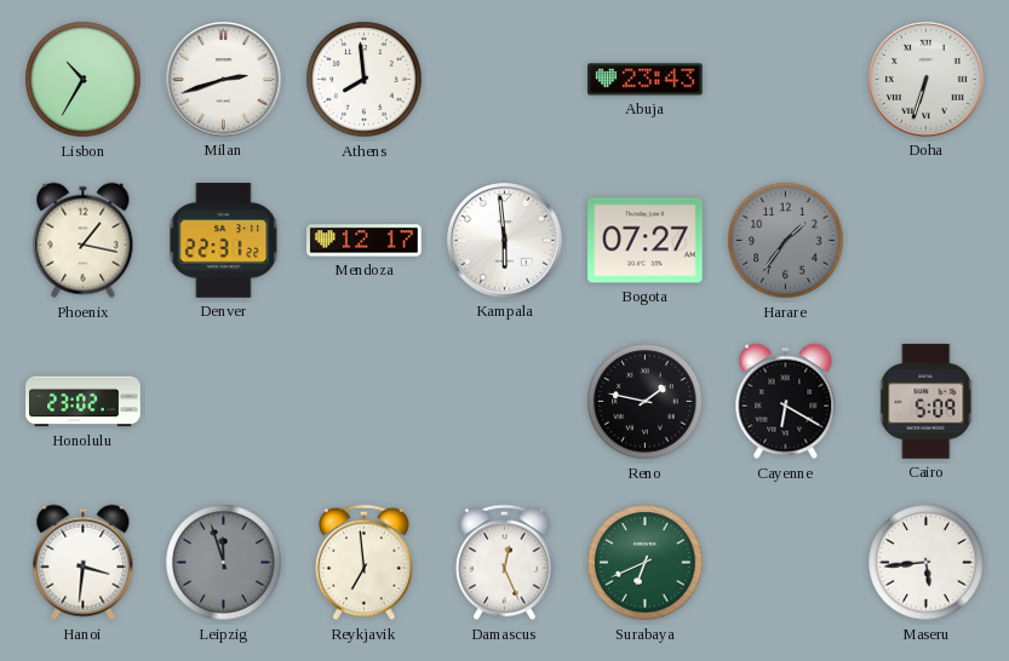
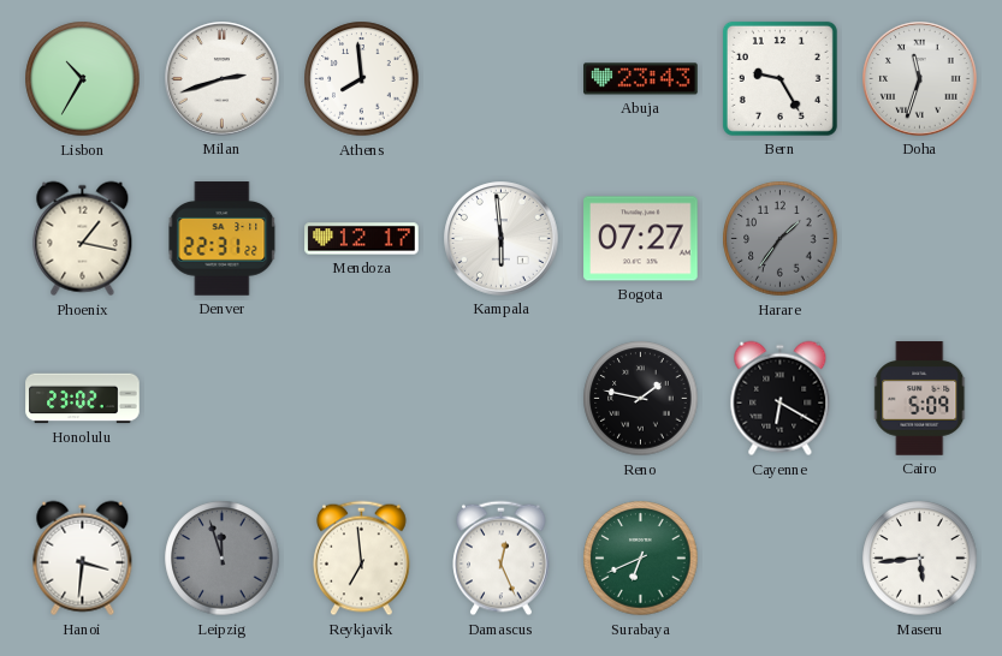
Bern: none -> 9:25 (779, 78)
Doha: 6:33 -> 11:33 (920, 79)
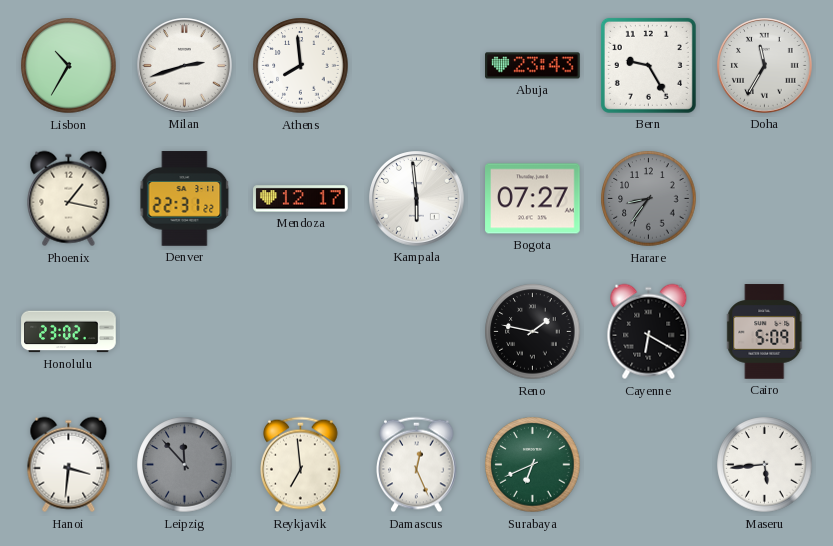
Doha: 11:33 -> 11:35 (765, 66)
Harare: 1:36 -> 8:36 (649, 199)
Leipzig: 11:57 -> 11:53 (185, 465)
